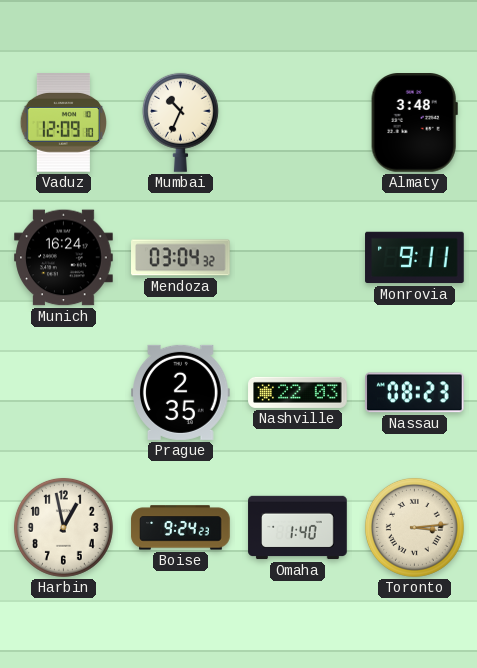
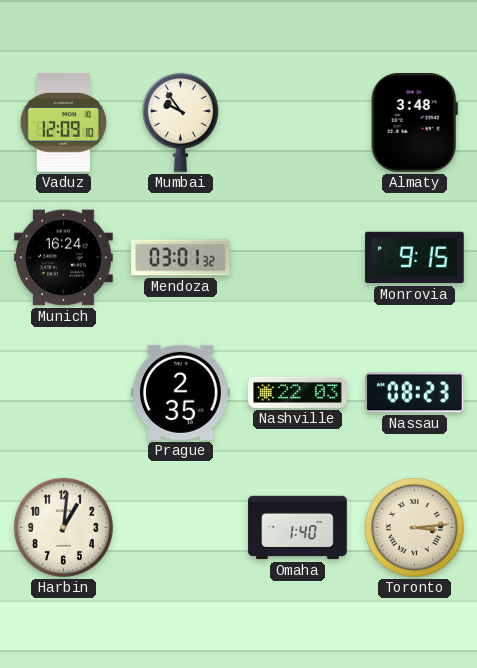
Mumbai: 10:34 -> 9:54 (180, 122)
Mendoza: 03:04 -> 03:01 (181, 258)
Monrovia: 9:11 -> 9:15 (415, 258)
Harbin: 12:58 -> 1:01 (63, 527)
Boise: 9:24 -> none (181, 528)
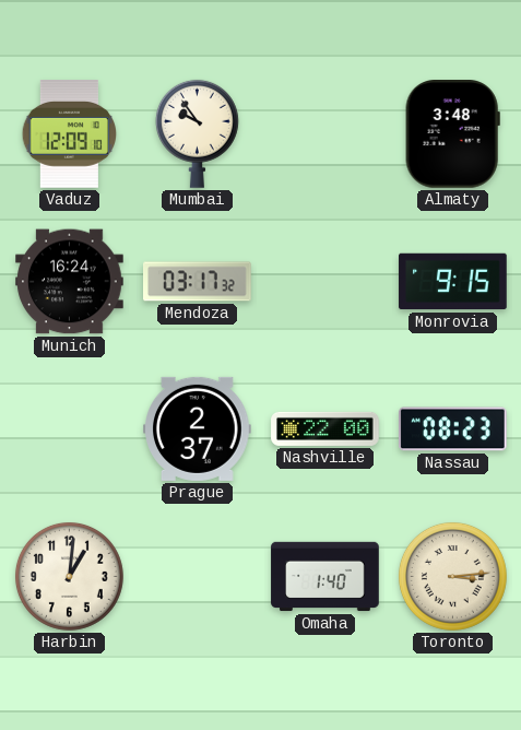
Mendoza: 03:01 -> 03:17 (198, 282)
Prague: 2:35 -> 2:37 (198, 428)
Nashville: 22:03 -> 22:00 (325, 428)
